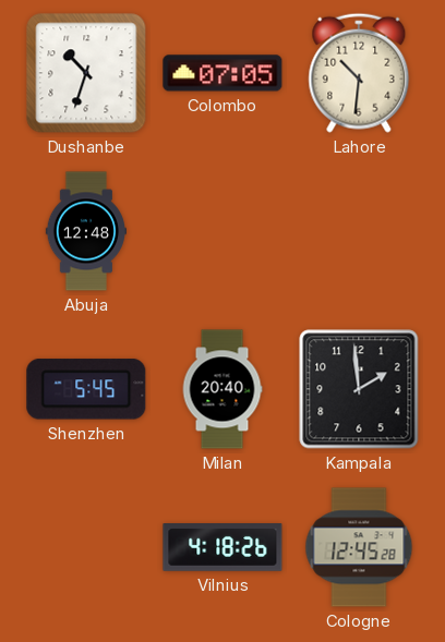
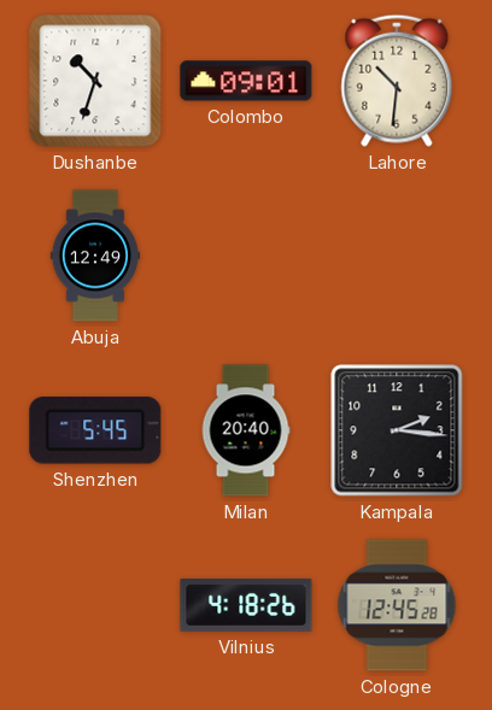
Colombo: 07:05 -> 09:01 (246, 81)
Abuja: 12:48 -> 12:49 (94, 256)
Kampala: 1:59 -> 2:16 (397, 430)
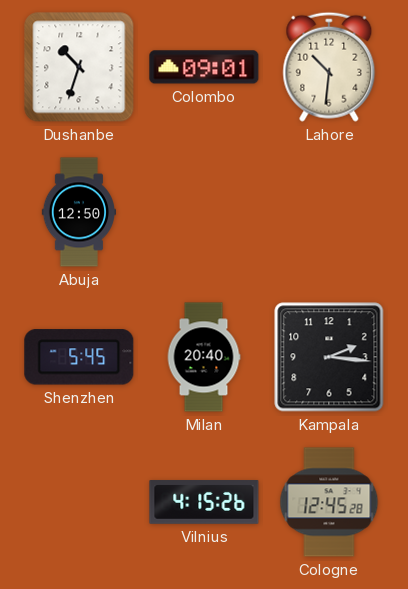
Abuja: 12:49 -> 12:50 (78, 212)
Vilnius: 4:18 -> 4:15 (204, 502)
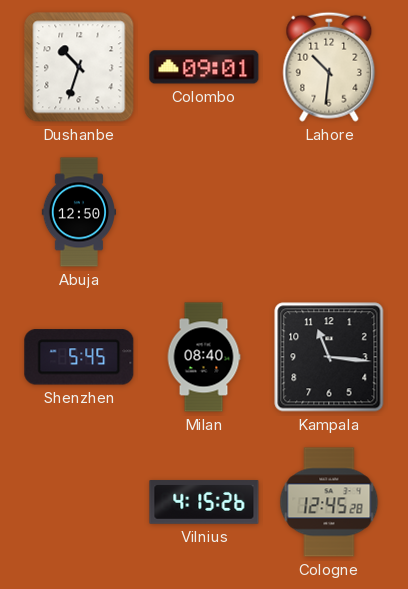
Milan: 20:40 -> 08:40 (204, 357)
Kampala: 2:16 -> 11:16 (329, 357)
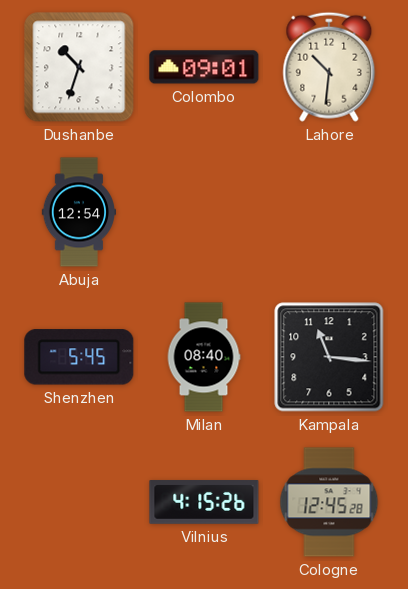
Abuja: 12:50 -> 12:54 (78, 212)
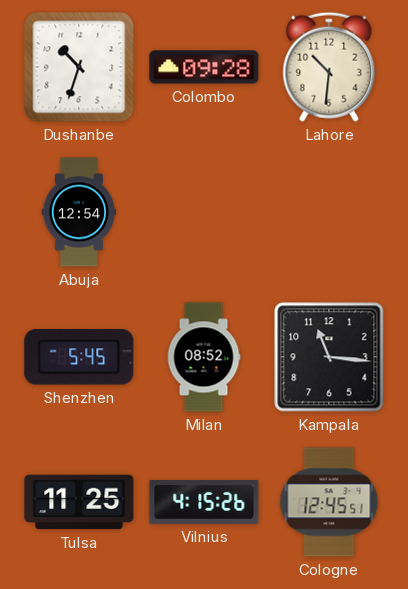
Colombo: 09:01 -> 09:28 (204, 67)
Milan: 08:40 -> 08:52 (204, 357)
Tulsa: none -> 11:25 (79, 502)
Cologne: 12:45:28 -> 12:45:51 (329, 502)
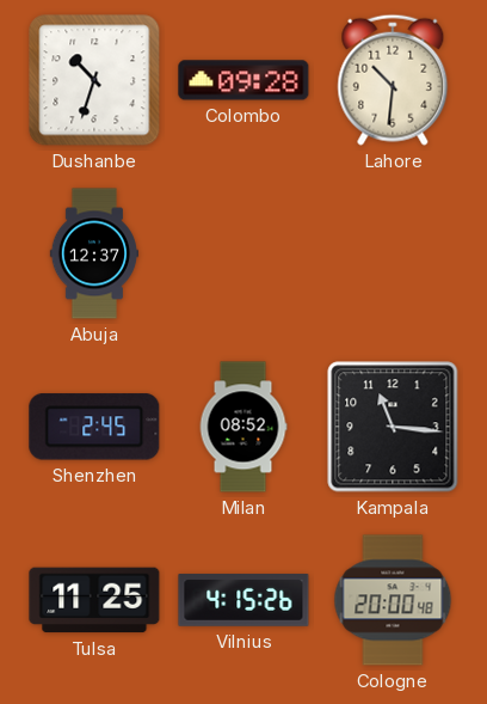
Abuja: 12:54 -> 12:37 (93, 253)
Shenzhen: 5:45 -> 2:45 (94, 427)
Cologne: 12:45 -> 20:00 (393, 600)
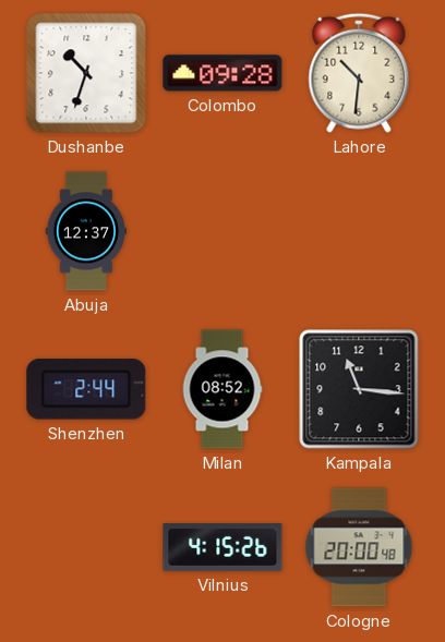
Shenzhen: 2:45 -> 2:44 (86, 389)
Tulsa: 11:25 -> none (94, 600)
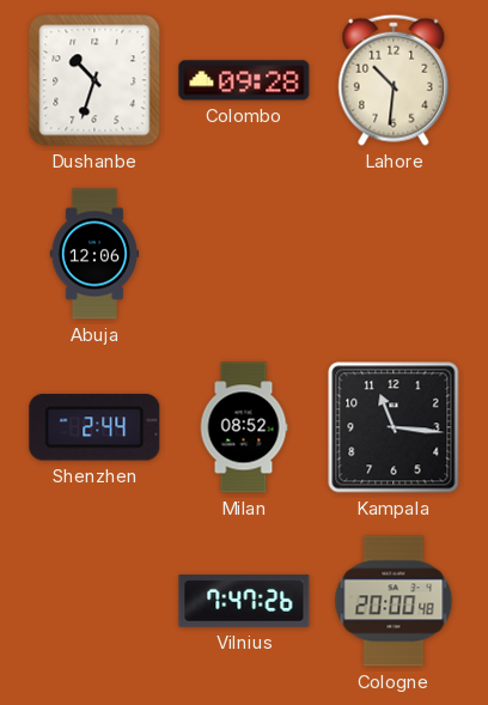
Abuja: 12:37 -> 12:06 (93, 254)
Vilnius: 4:15 -> 7:47 (244, 601)
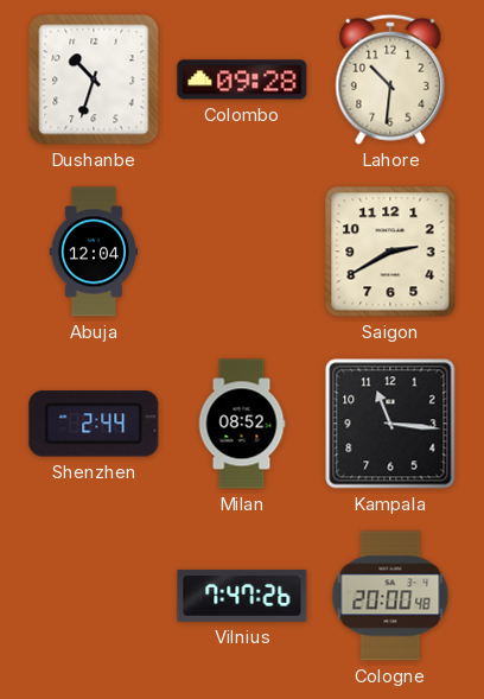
Abuja: 12:06 -> 12:04 (93, 252)
Saigon: none -> 2:40 (390, 252)
